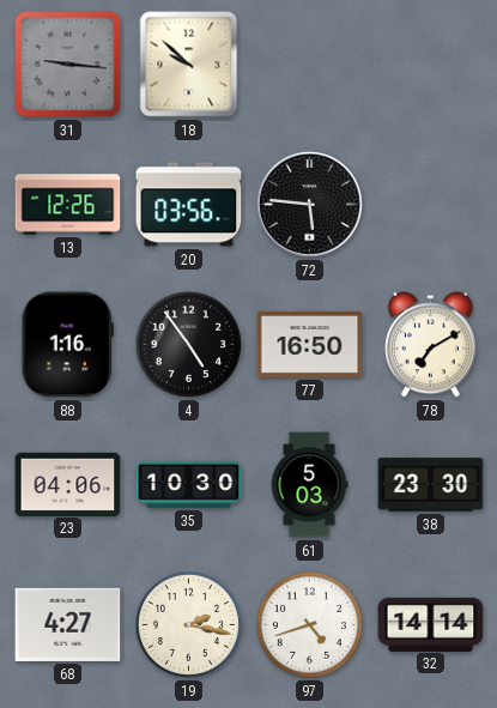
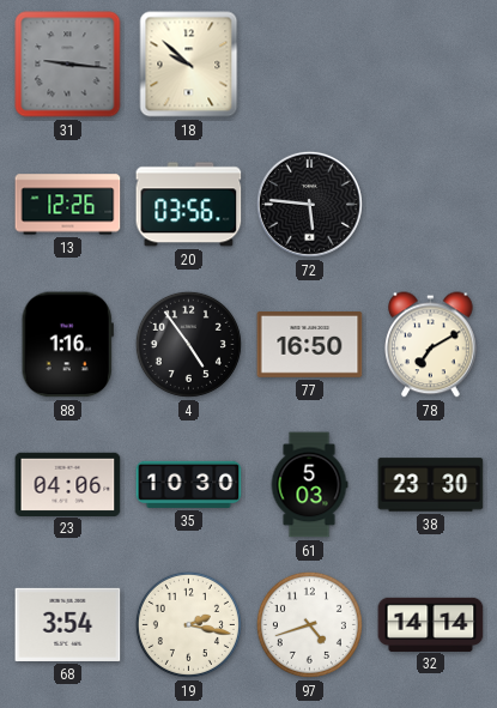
68: 4:27 -> 3:54 (68, 624)
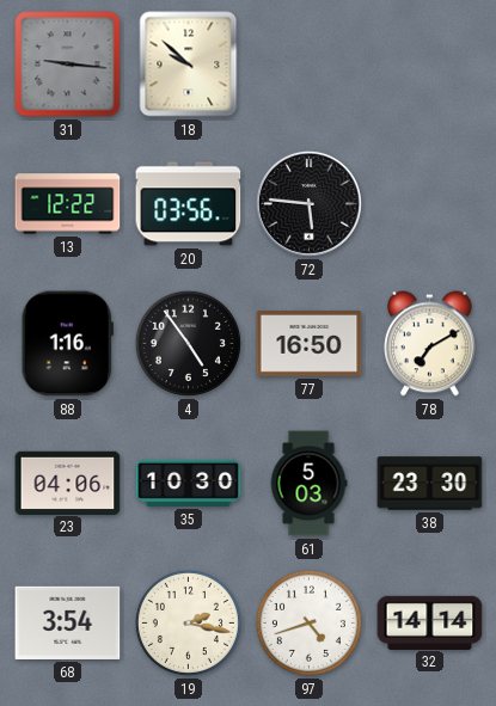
13: 12:26 -> 12:22 (68, 204)
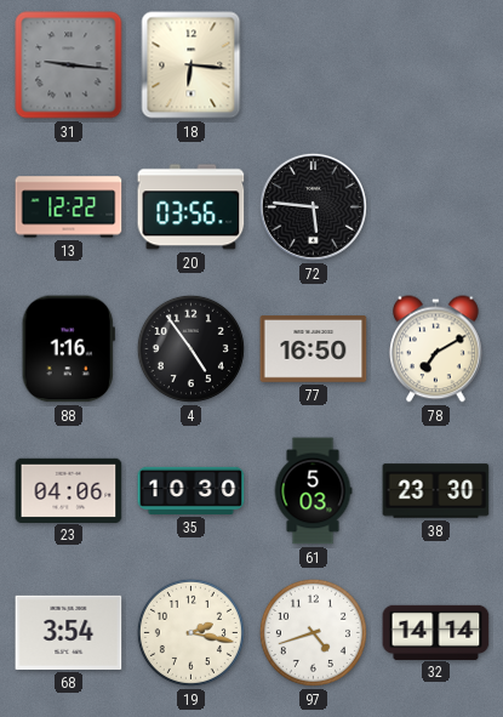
18: 9:52 -> 6:16 (192, 66)
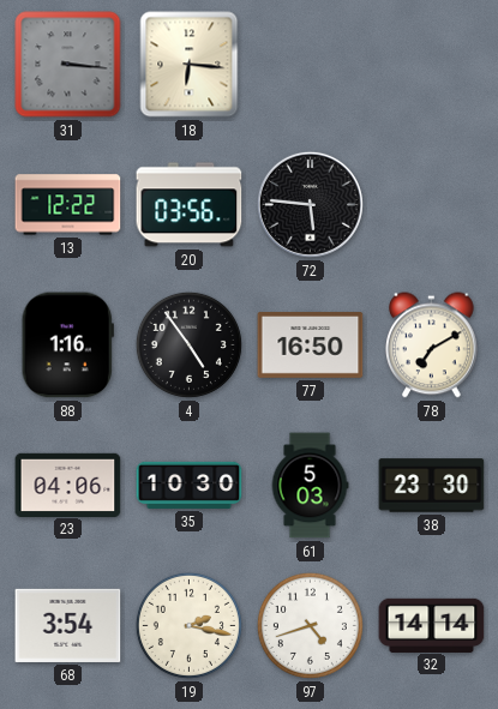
31: 9:16 -> 3:16 (68, 65)
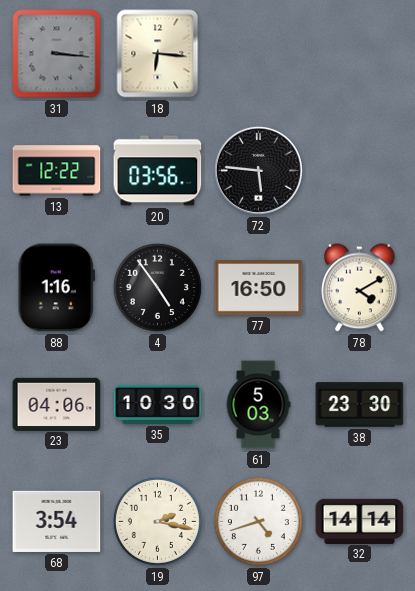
78: 7:10 -> 4:10 (360, 288)
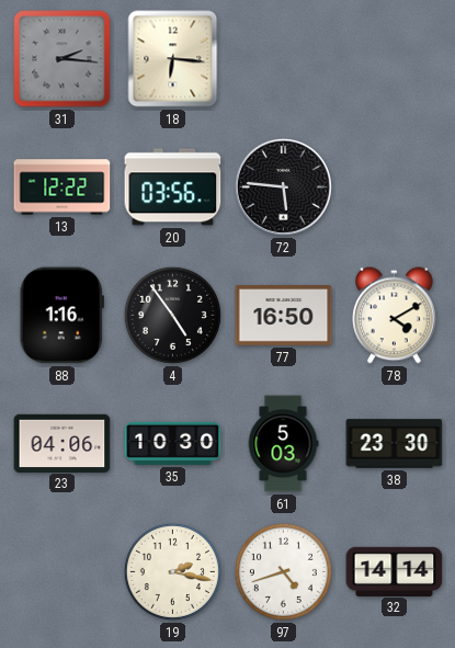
31: 3:16 -> 2:16 (62, 59)
68: 3:54 -> none (57, 521)
